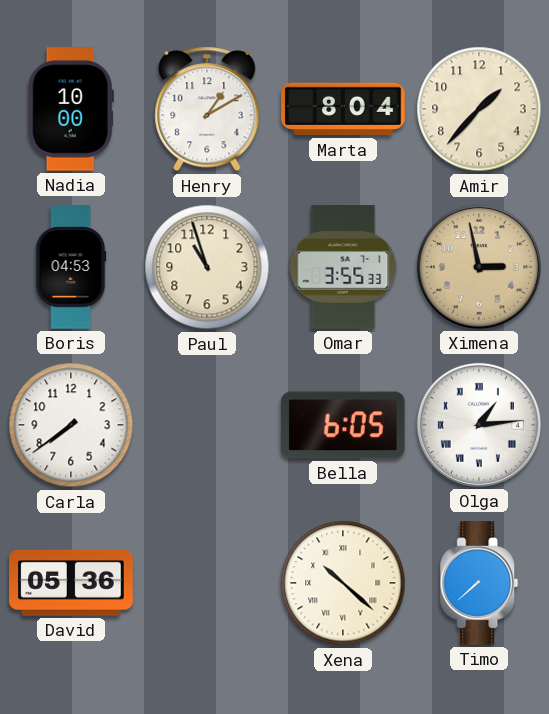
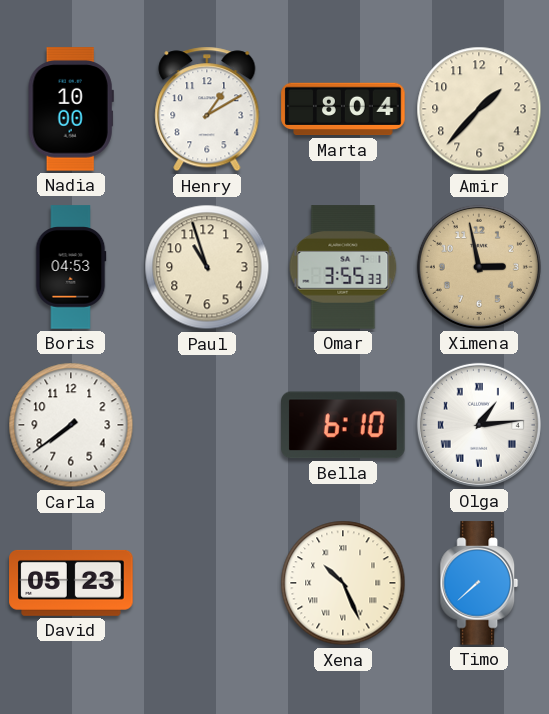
Bella: 6:05 -> 6:10 (343, 425)
David: 05:36 -> 05:23 (71, 583)
Xena: 10:22 -> 10:26 (343, 583)
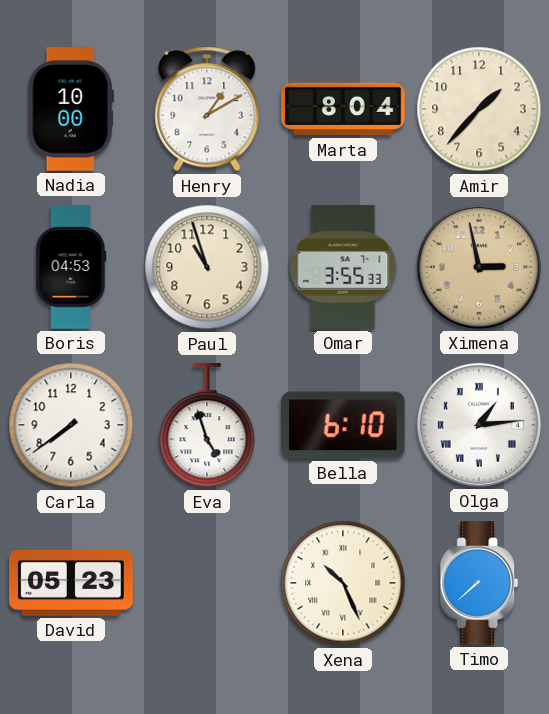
Eva: none -> 4:57 (207, 426)
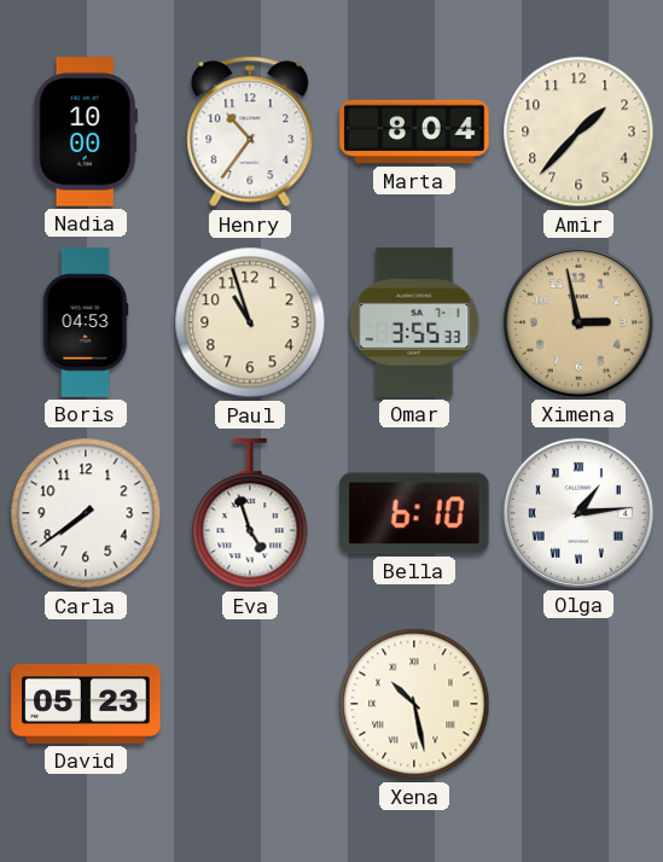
Henry: 1:10 -> 10:36 (250, 132)
Xena: 10:26 -> 10:28 (414, 704)
Timo: 7:38 -> none (479, 583)
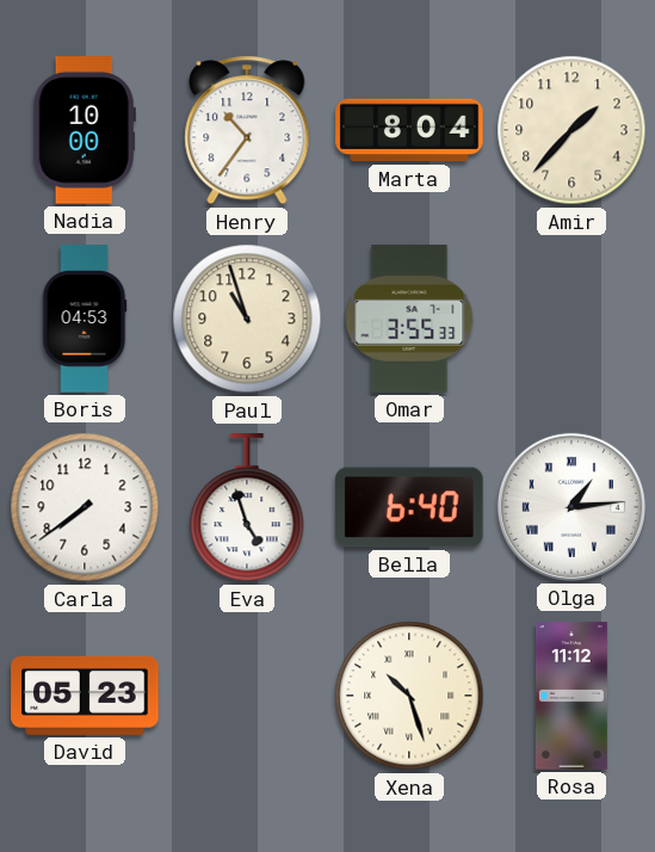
Ximena: 2:58 -> none (578, 322)
Bella: 6:10 -> 6:40 (409, 507)
Xena: 10:28 -> 10:27 (409, 696)
Rosa: none -> 11:12 (571, 696)
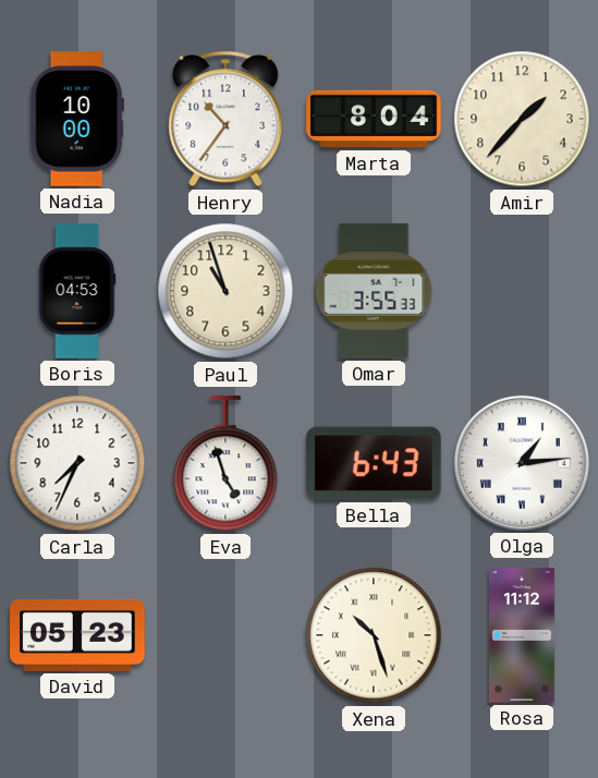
Carla: 7:39 -> 7:34 (77, 463)
Bella: 6:40 -> 6:43 (374, 463)
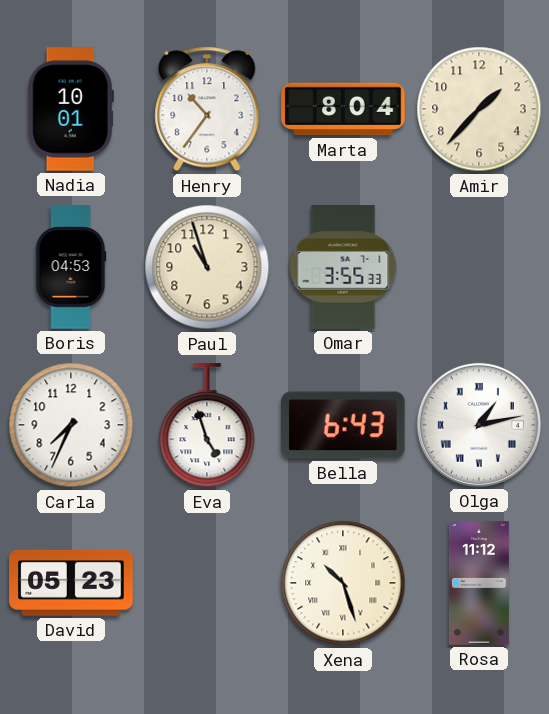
Nadia: 10:00 -> 10:01 (71, 109)
Olga: 1:14 -> 1:13 (479, 425)
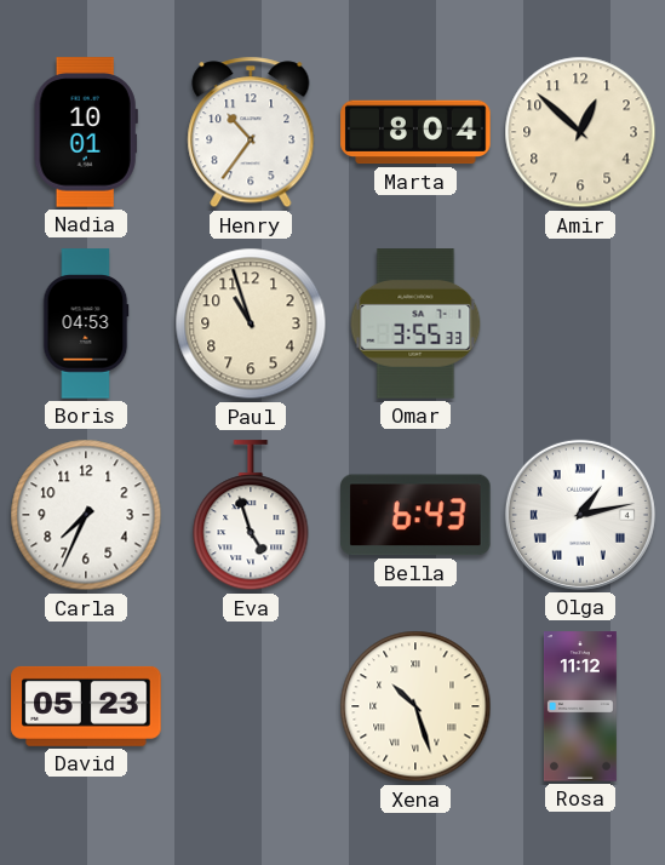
Amir: 1:37 -> 12:52 (580, 132)
